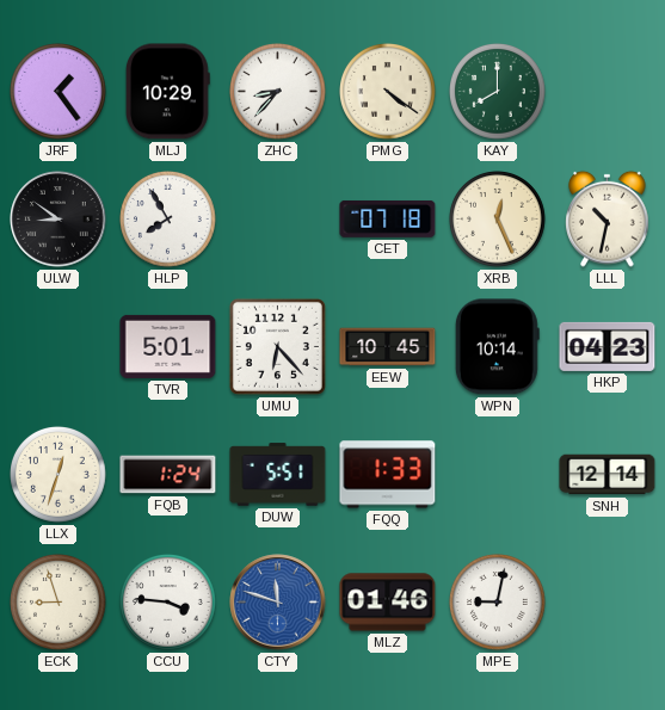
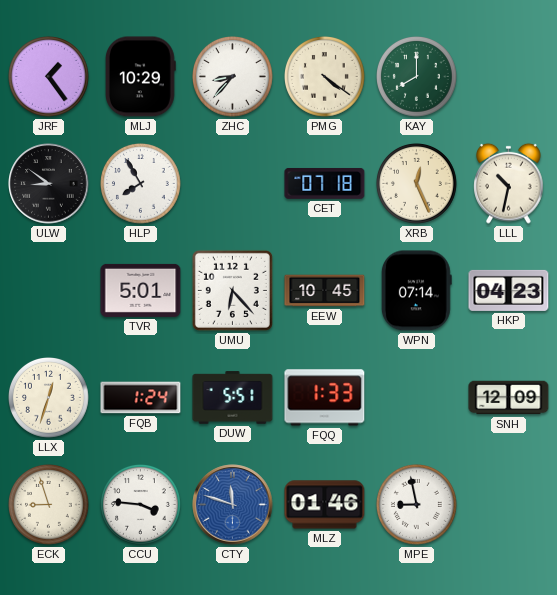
WPN: 10:14 -> 07:14 (416, 291)
SNH: 12:14 -> 12:09 (509, 398)
MPE: 9:02 -> 8:58 (417, 505)
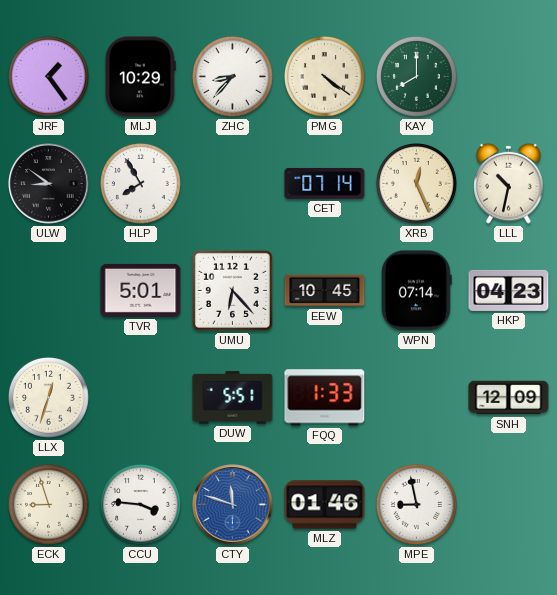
CET: 07:18 -> 07:14 (325, 184)
FQB: 1:24 -> none (141, 398)
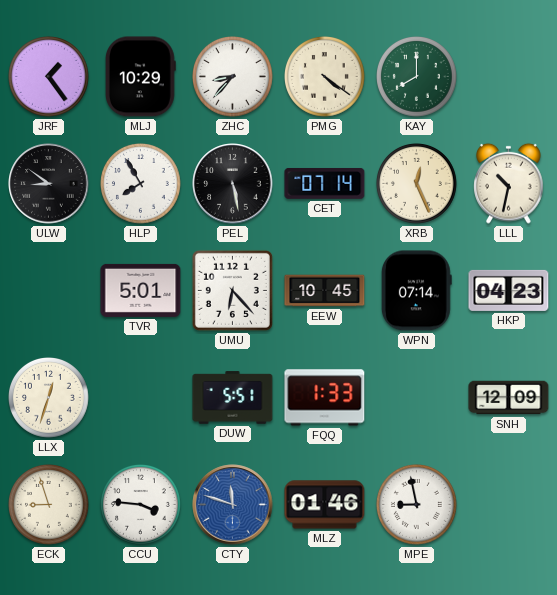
PEL: none -> 5:28 (233, 184)
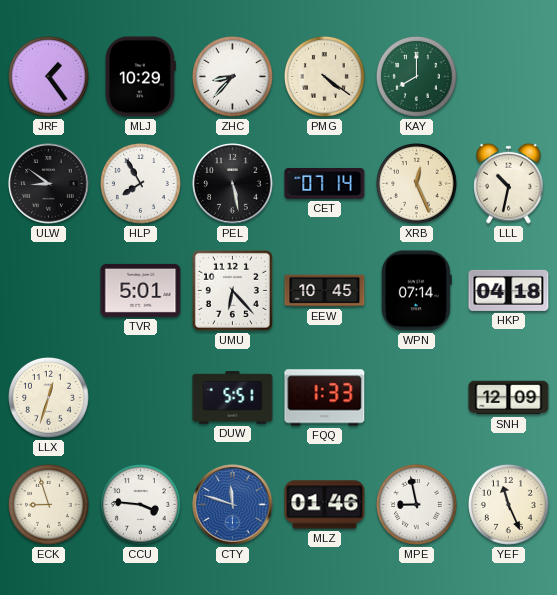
HKP: 04:23 -> 04:18 (509, 290)
YEF: none -> 11:26 (509, 505)
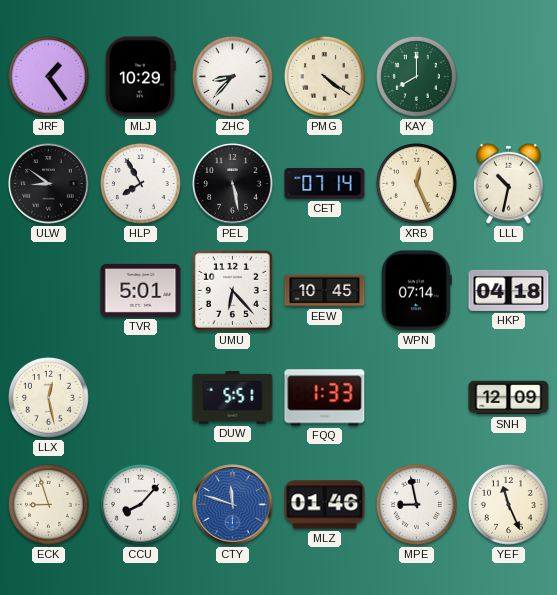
LLX: 12:33 -> 12:28 (49, 398)
CCU: 3:46 -> 8:07 (141, 505)
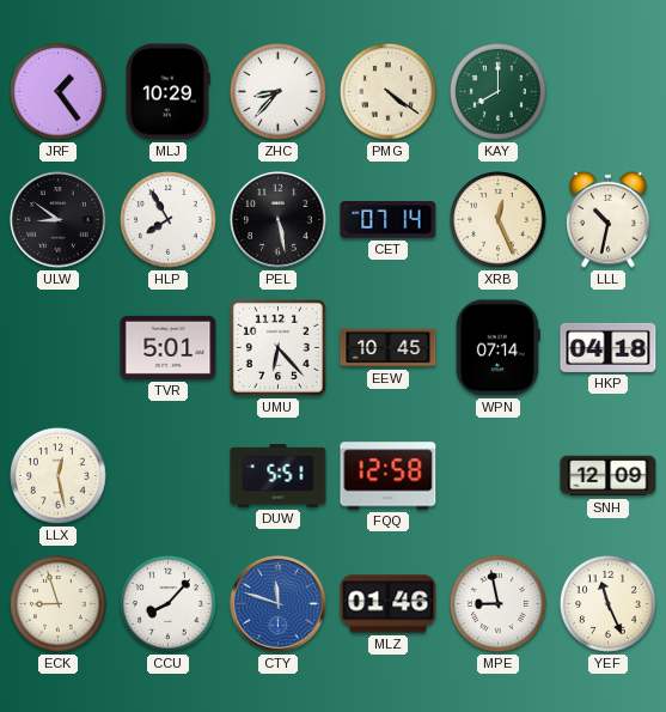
FQQ: 1:33 -> 12:58 (389, 476)
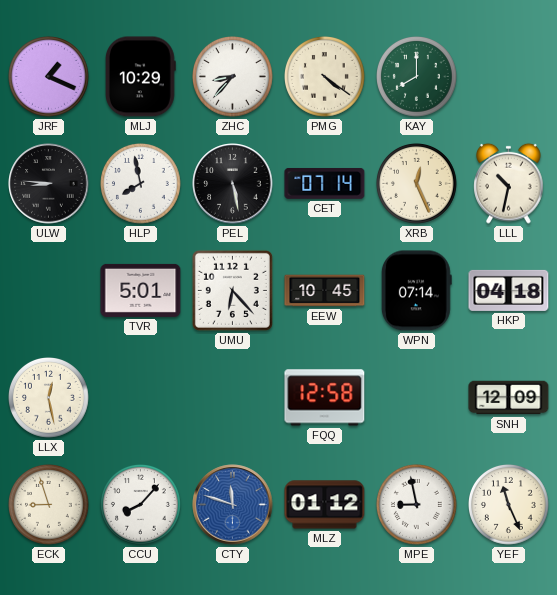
JRF: 1:24 -> 1:19 (49, 77)
ULW: 8:51 -> 8:46 (49, 184)
HLP: 7:55 -> 7:58 (141, 184)
DUW: 5:51 -> none (279, 476)
MLZ: 01:46 -> 01:12 (325, 505)
